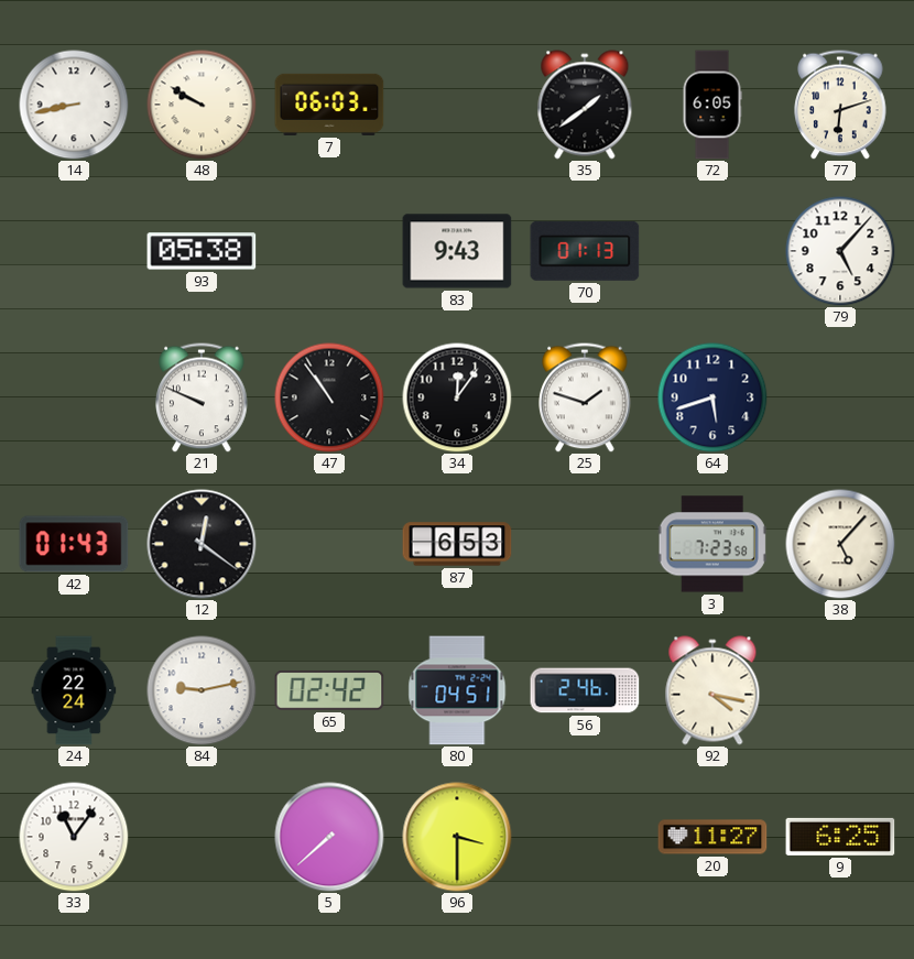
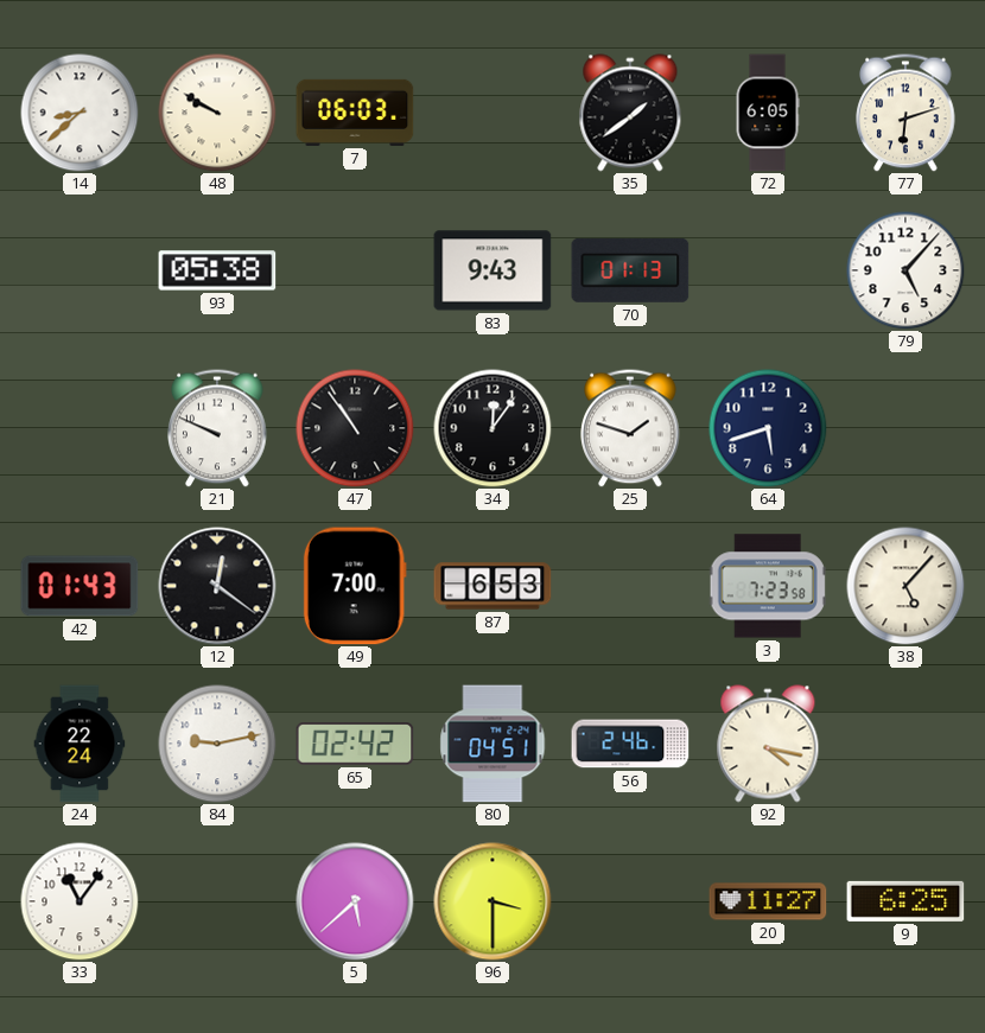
14: 8:43 -> 8:38 (80, 113)
49: none -> 7:00 (355, 586)
5: 7:38 -> 5:38 (355, 901)
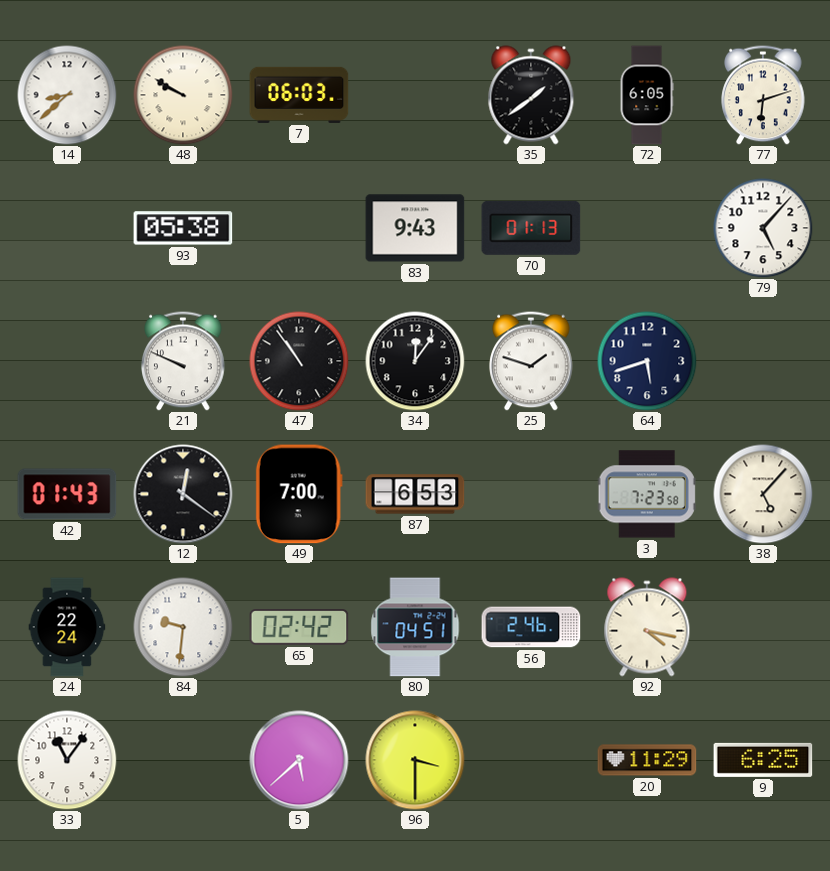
84: 9:13 -> 9:31 (183, 627)
20: 11:27 -> 11:29 (647, 760)
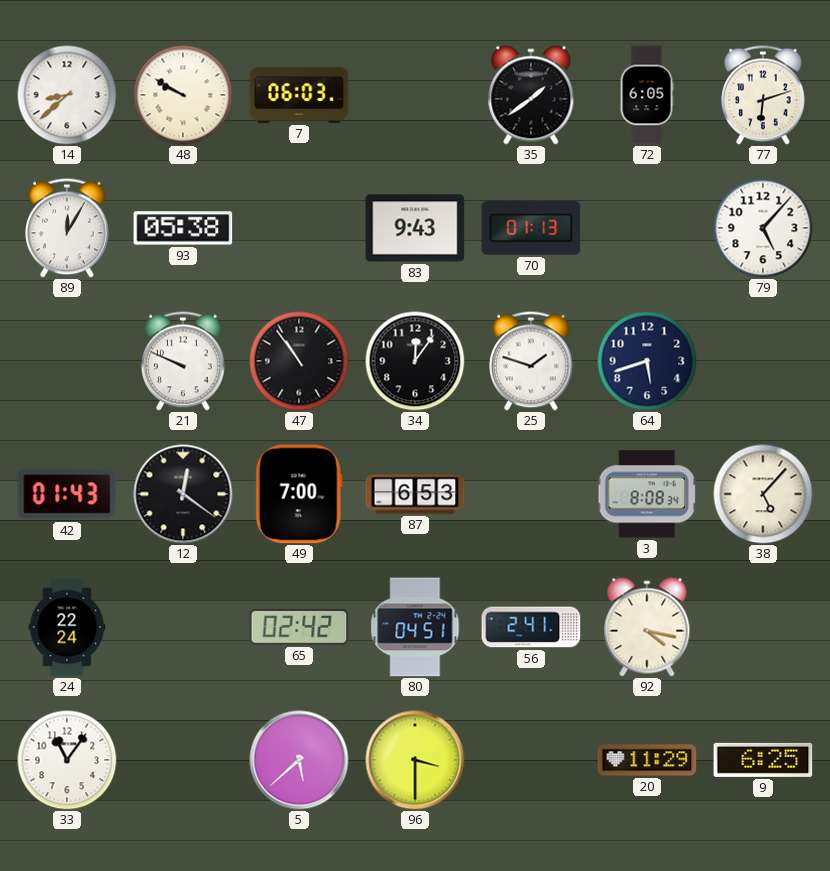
89: none -> 12:05 (67, 228)
3: 7:23 -> 8:08 (647, 494)
84: 9:31 -> none (183, 627)
56: 2:46 -> 2:41 (531, 627)
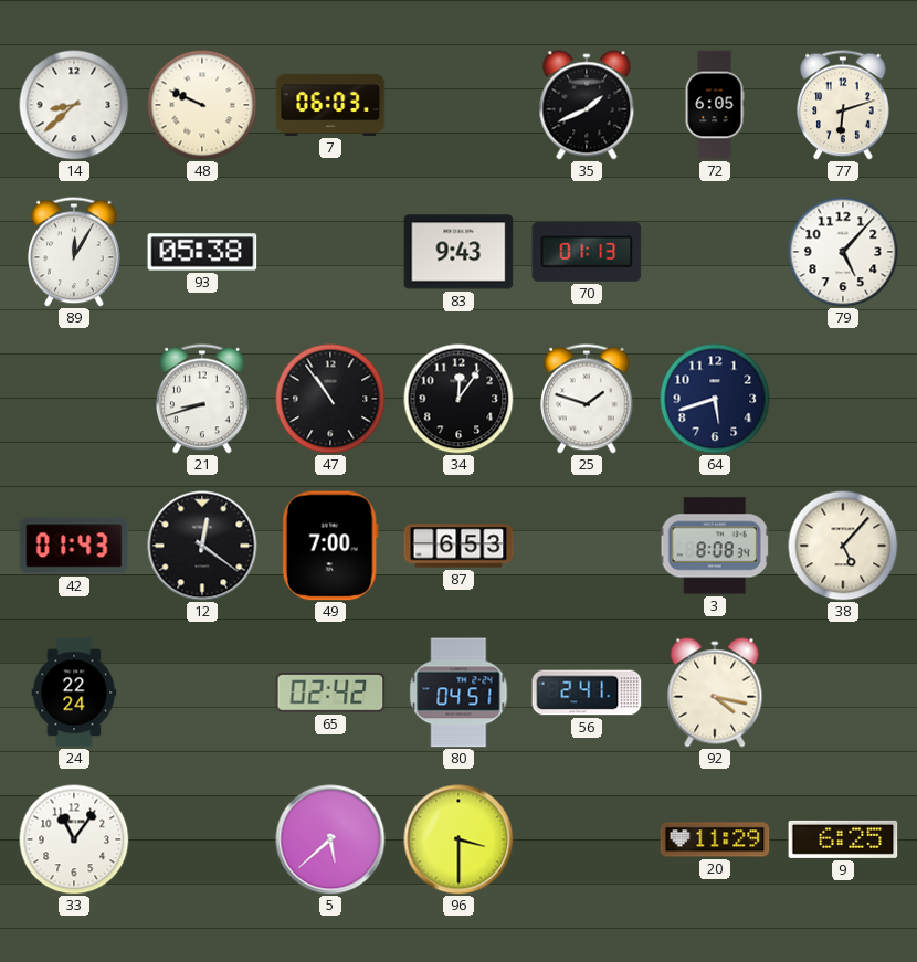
48: 9:50 -> 9:49 (202, 105)
35: 1:39 -> 1:41 (587, 105)
21: 9:49 -> 8:42 (202, 399)
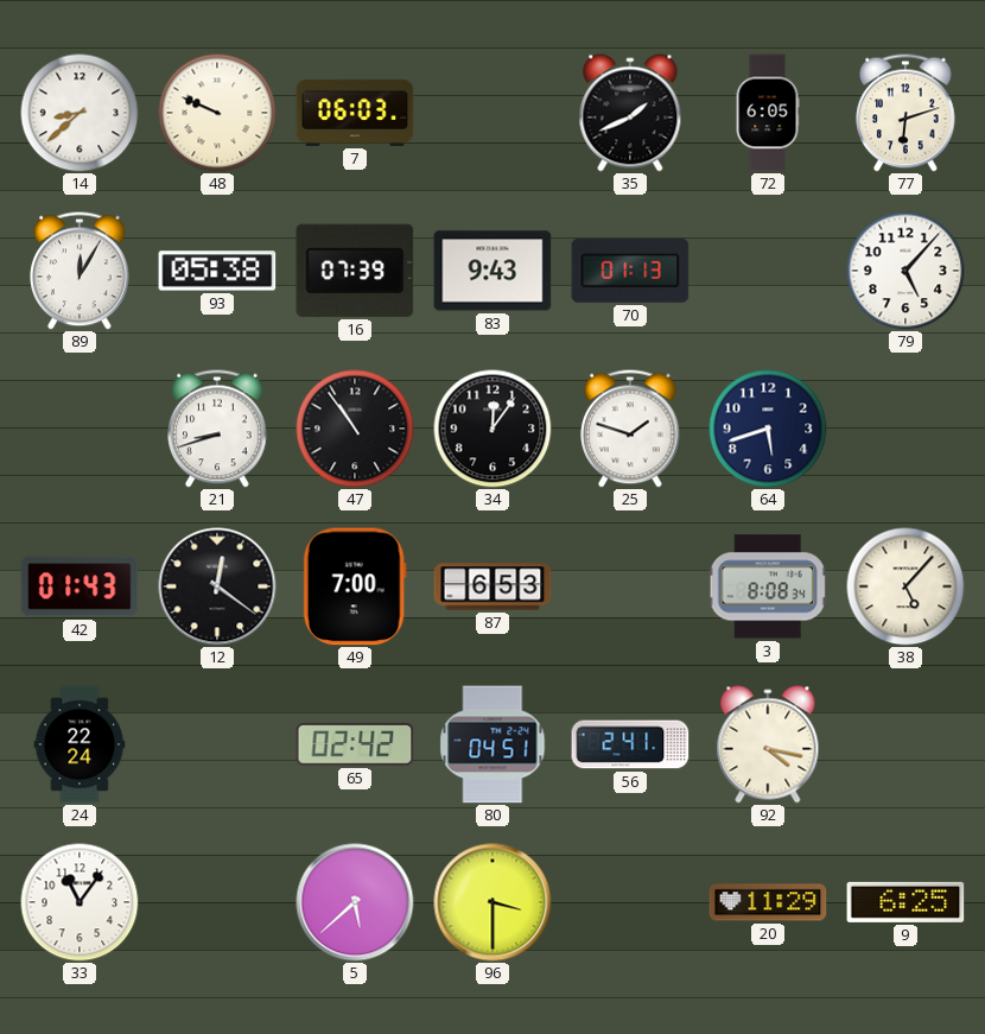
16: none -> 07:39 (355, 271)
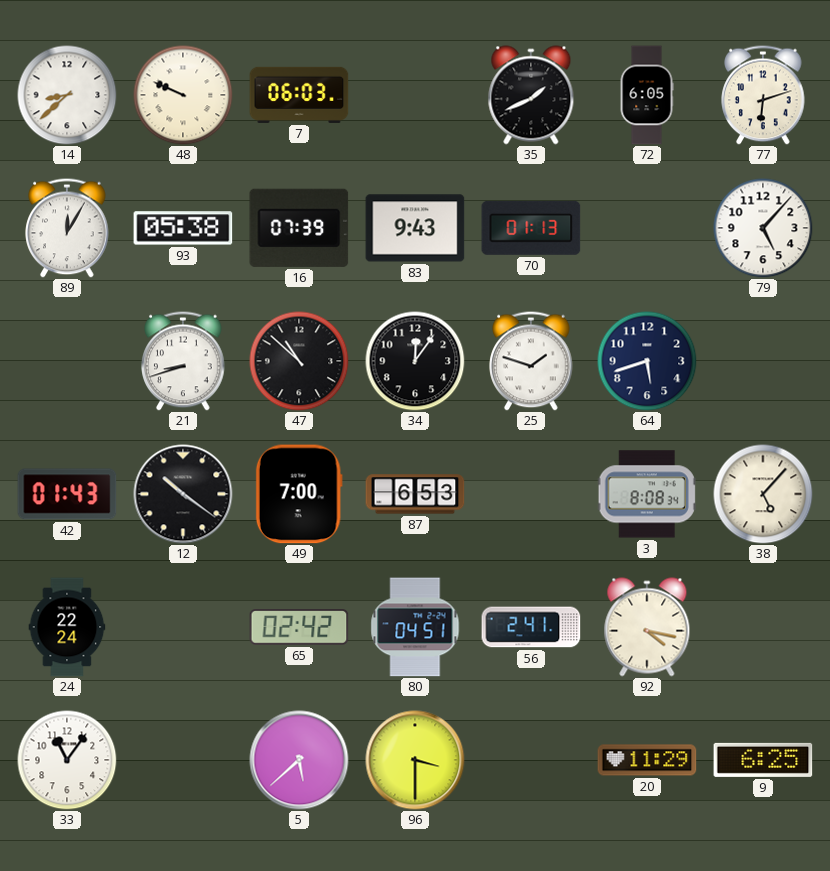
47: 10:54 -> 10:52 (299, 361)
12: 12:21 -> 10:21 (183, 494)
